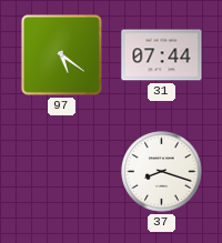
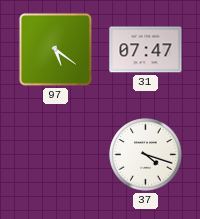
31: 07:44 -> 07:47 (146, 50)
37: 8:18 -> 4:18 (146, 155)
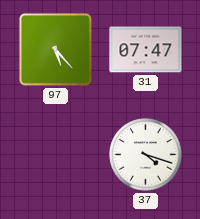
97: 5:21 -> 5:23 (55, 49)
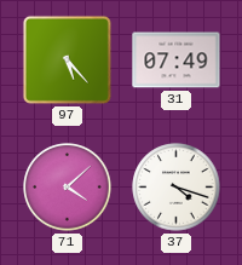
31: 07:47 -> 07:49 (177, 61)
71: none -> 4:08 (68, 188)
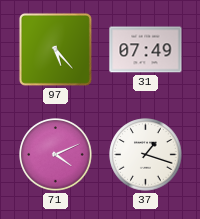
71: 4:08 -> 4:11 (56, 155)
37: 4:18 -> 1:18 (146, 155)
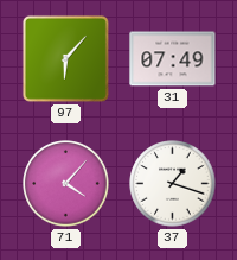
97: 5:23 -> 6:07 (65, 58)
71: 4:11 -> 4:07 (66, 184)
